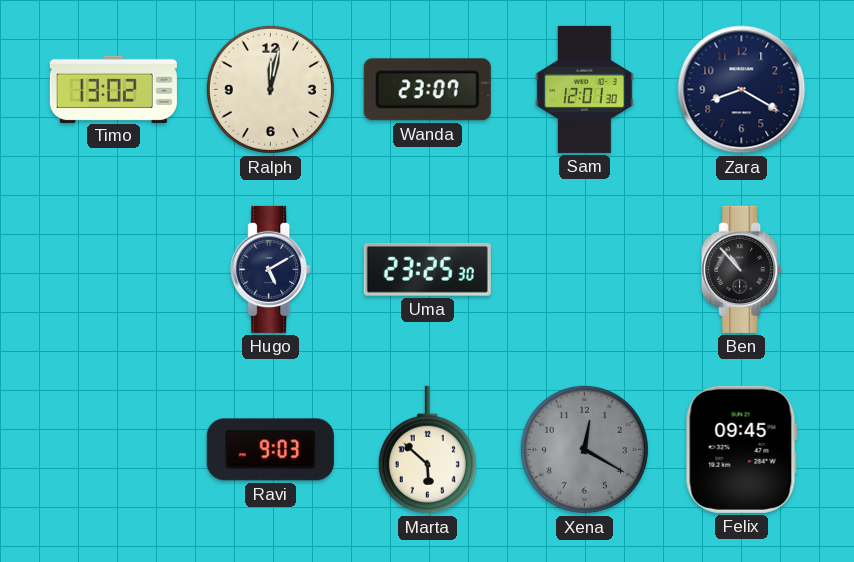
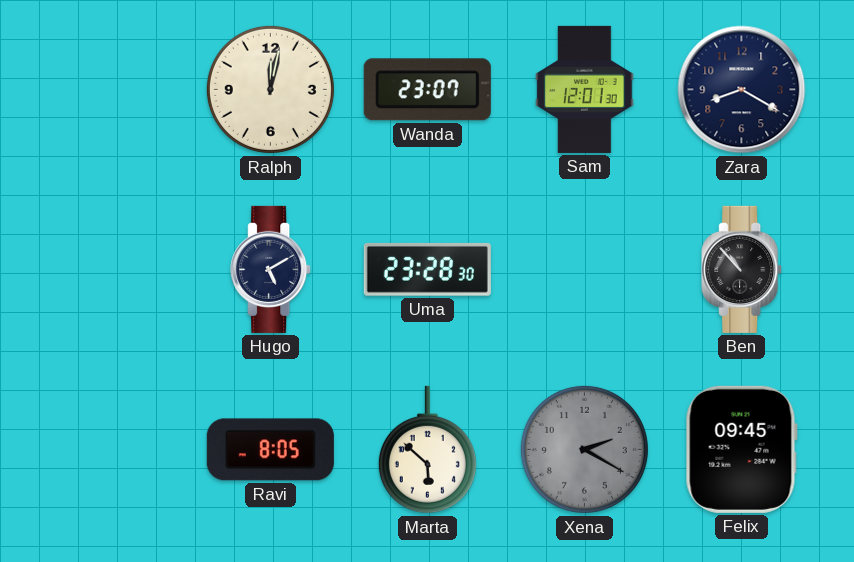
Timo: 13:02 -> none (113, 89)
Uma: 23:25 -> 23:28 (427, 270)
Ravi: 9:03 -> 8:05 (270, 450)
Xena: 12:20 -> 2:20 (584, 449)
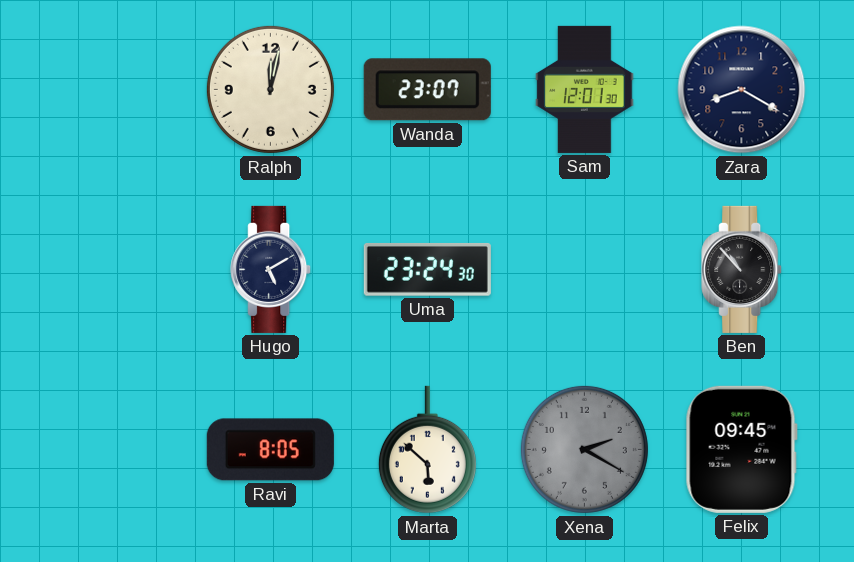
Uma: 23:28 -> 23:24 (427, 270)
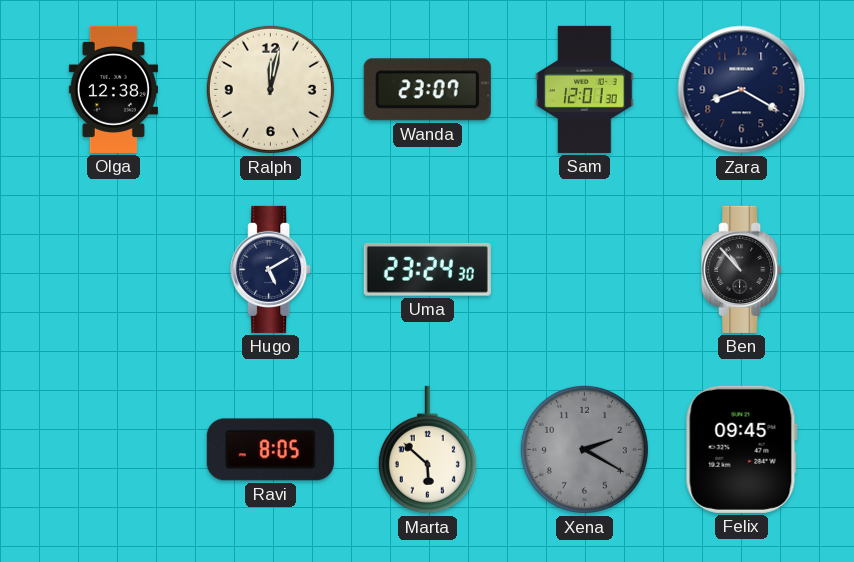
Olga: none -> 12:38 (113, 89)
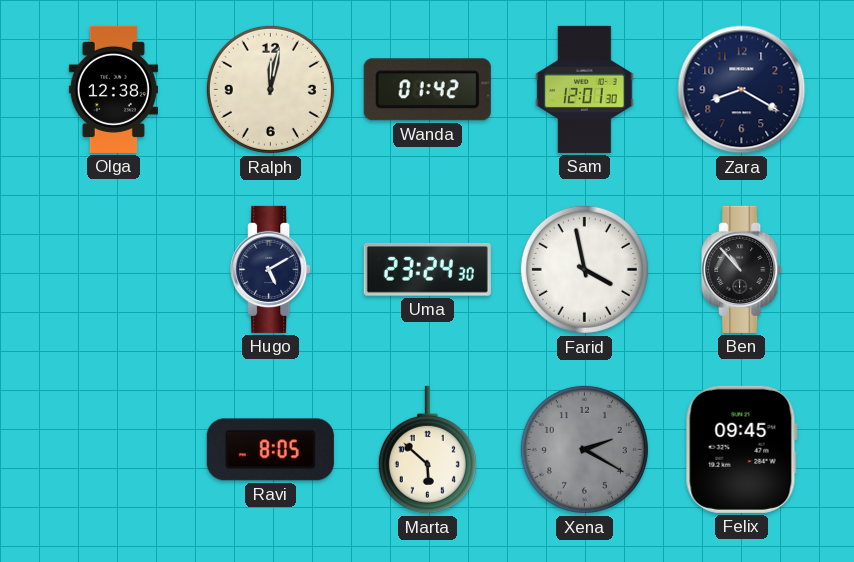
Wanda: 23:07 -> 01:42 (427, 90)
Farid: none -> 3:58 (584, 269)
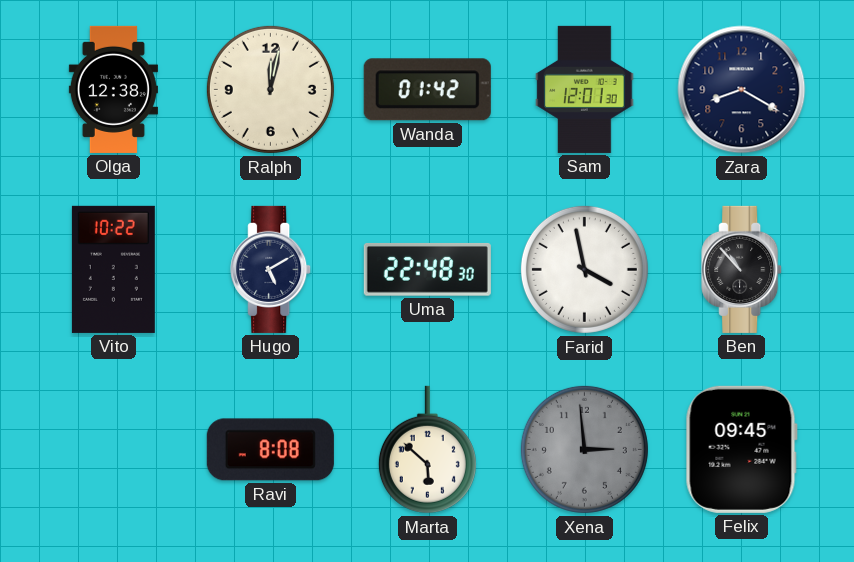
Vito: none -> 10:22 (113, 269)
Uma: 23:24 -> 22:48 (427, 270)
Ravi: 8:05 -> 8:08 (270, 450)
Xena: 2:20 -> 2:59 (584, 449)
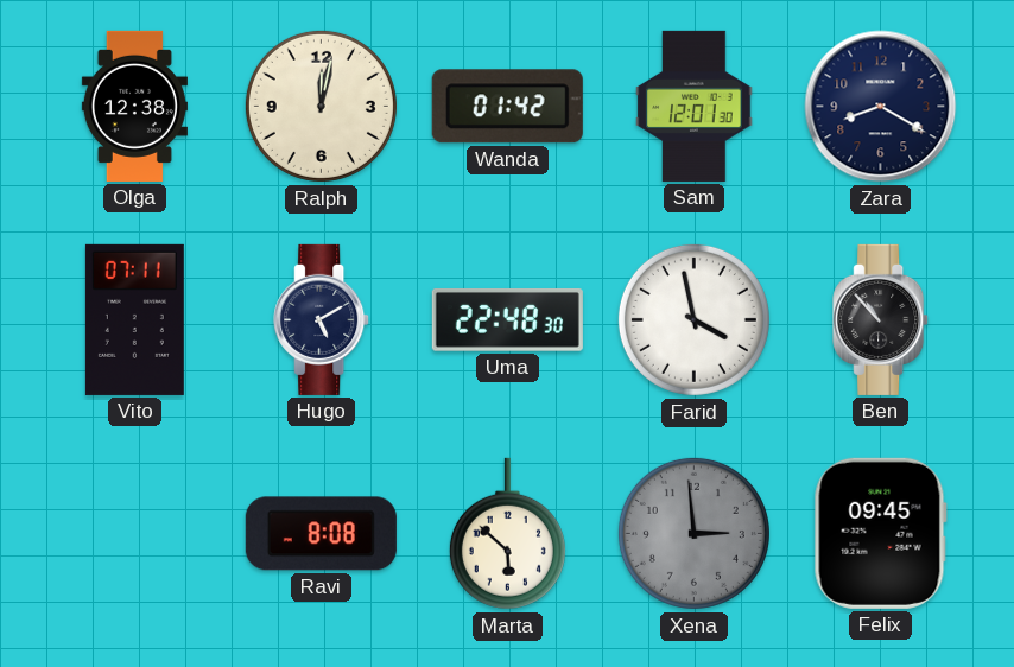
Vito: 10:22 -> 07:11 (134, 319)
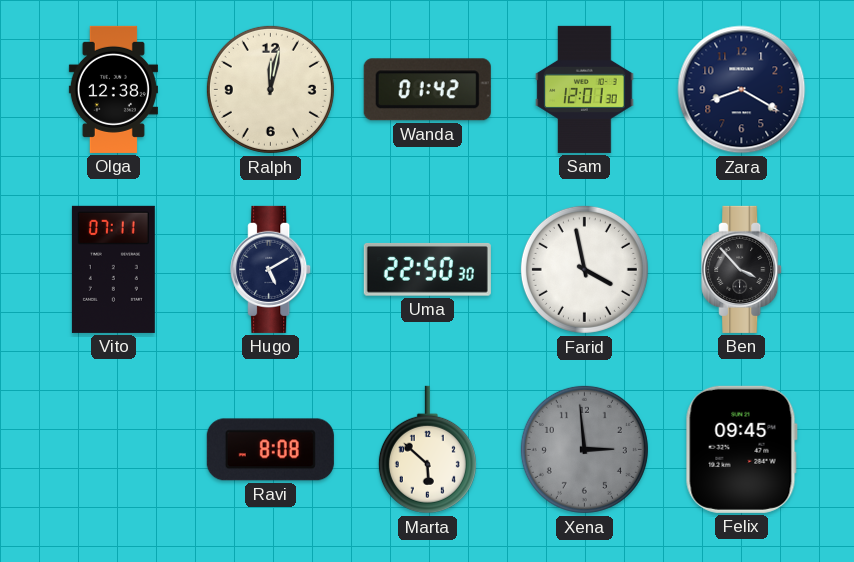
Uma: 22:48 -> 22:50 (427, 270)
Ben: 10:53 -> 3:53 (742, 269)
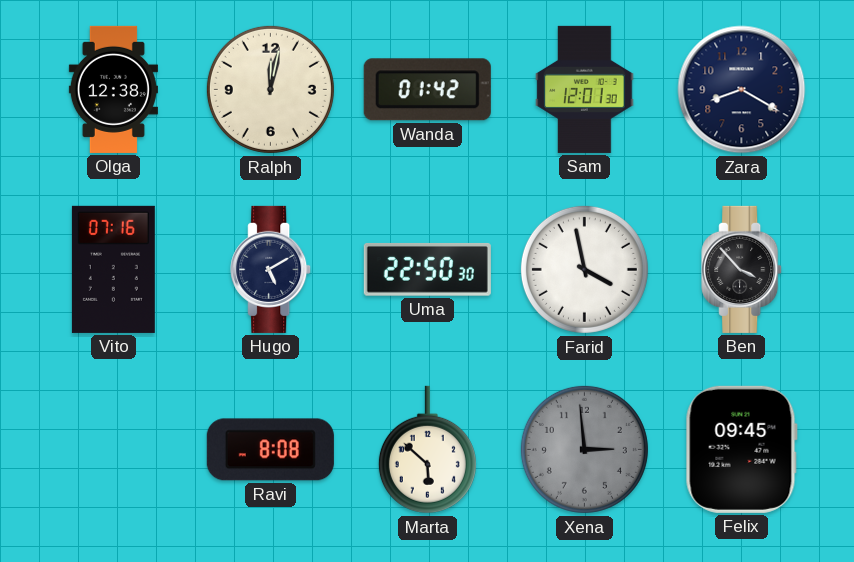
Vito: 07:11 -> 07:16 (113, 269)
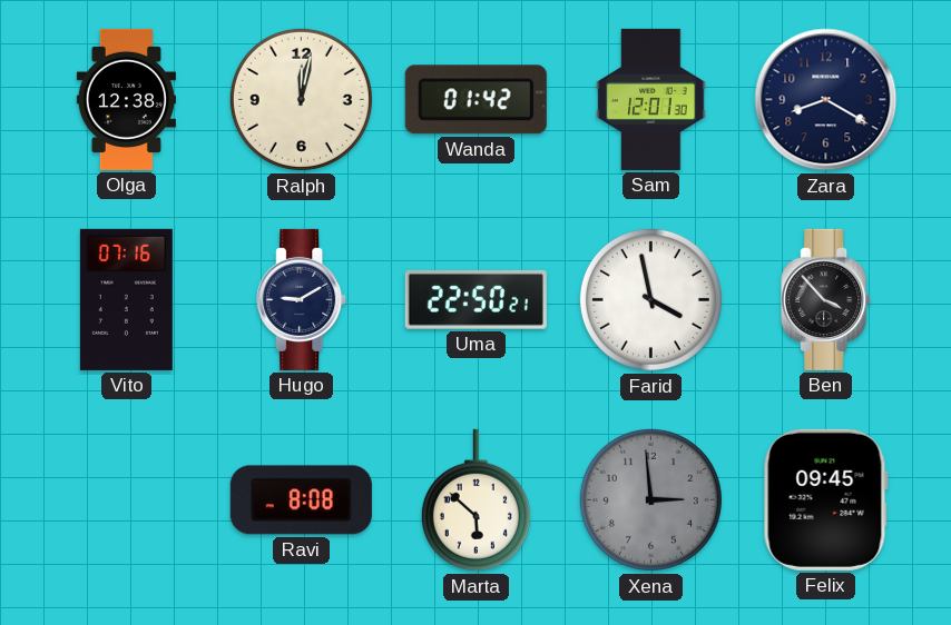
Hugo: 5:10 -> 9:10 (302, 299)
Uma: 22:50:30 -> 22:50:21 (475, 300)
